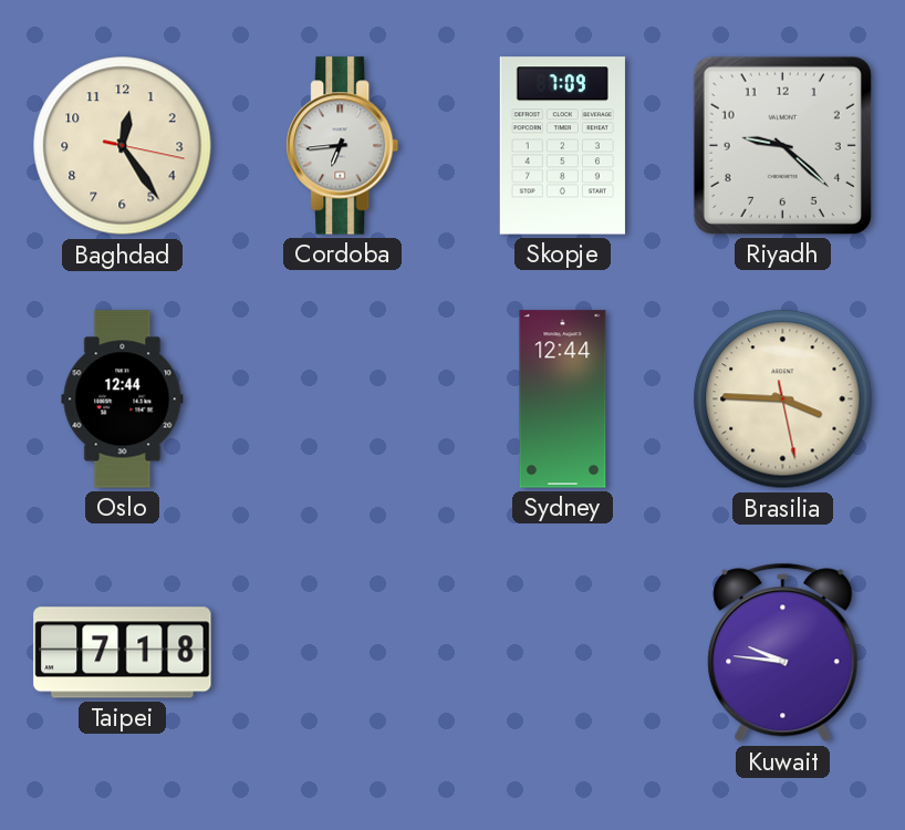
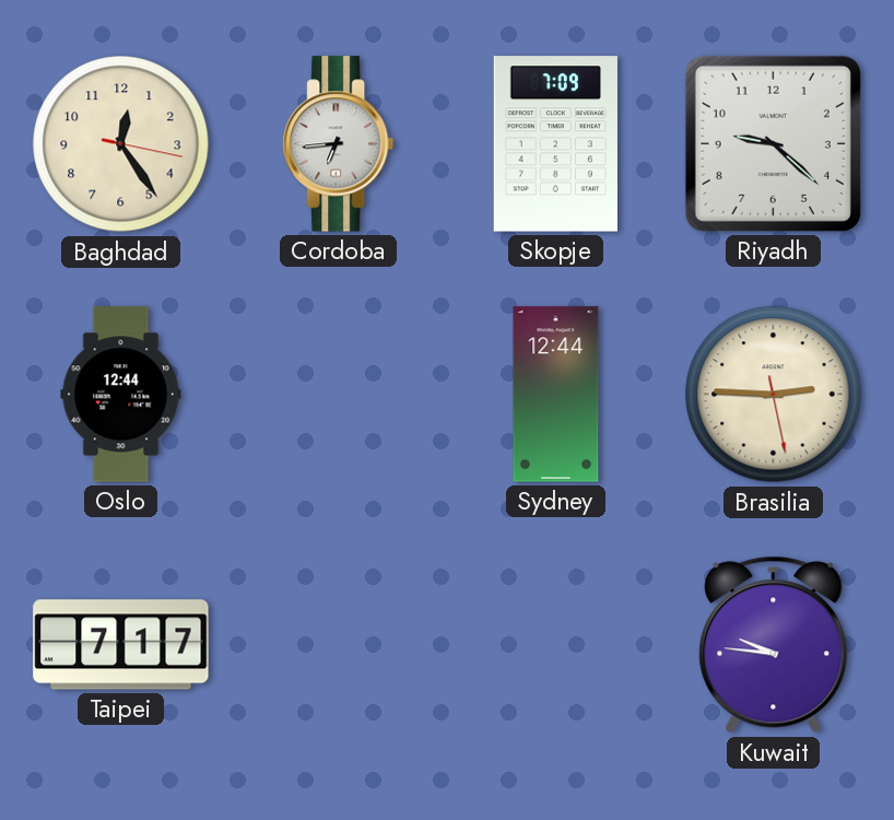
Brasilia: 3:45 -> 2:45 (774, 395)
Taipei: 7:18 -> 7:17 (121, 645)
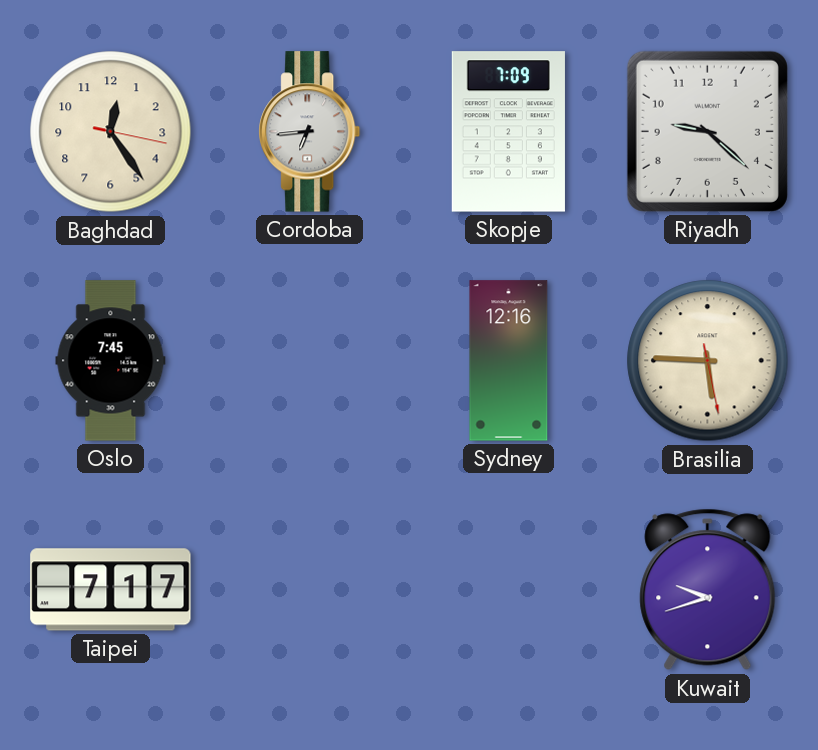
Oslo: 12:44 -> 7:45 (111, 361)
Sydney: 12:44 -> 12:16 (509, 361)
Brasilia: 2:45 -> 5:45 (708, 361)
Kuwait: 9:46 -> 9:42 (708, 590)
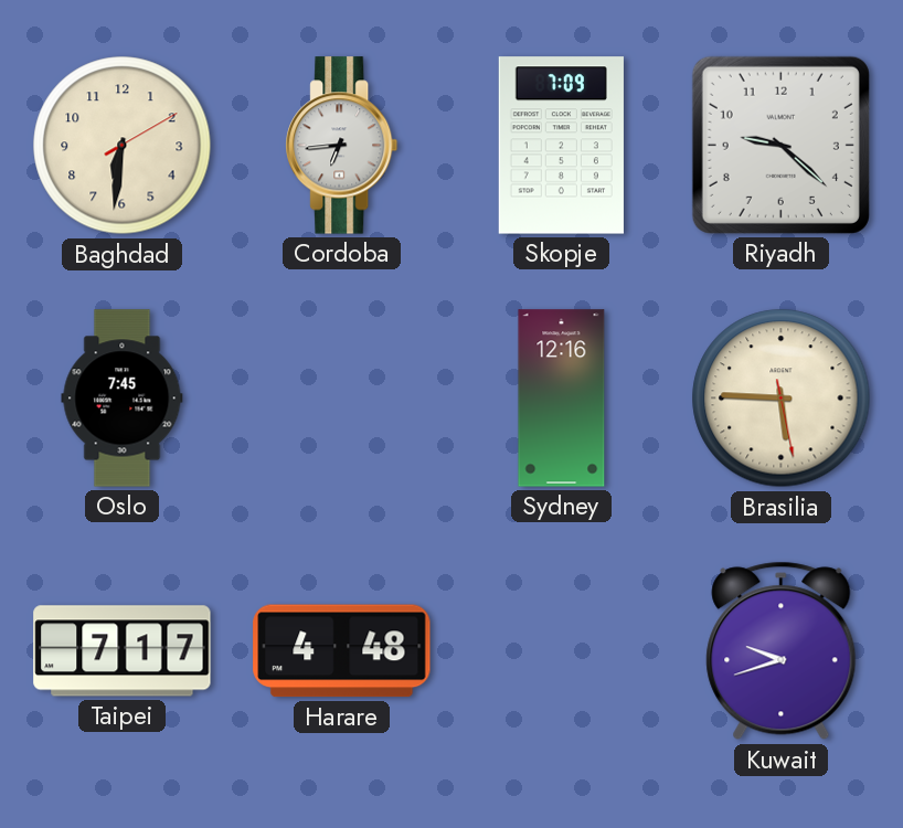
Baghdad: 12:24 -> 6:31 (123, 146)
Harare: none -> 4:48 (342, 651)
